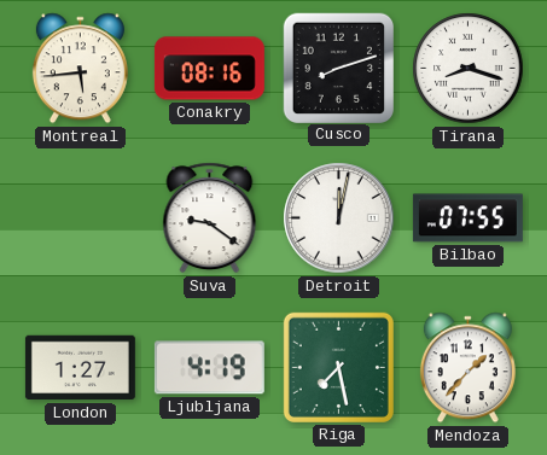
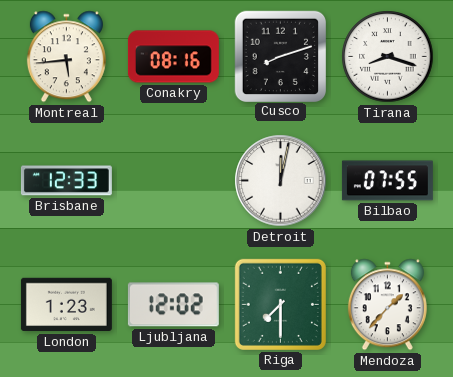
Brisbane: none -> 12:33 (66, 181)
Suva: 9:21 -> none (210, 218)
London: 1:27 -> 1:23 (66, 305)
Ljubljana: 4:19 -> 12:02 (173, 305)
Riga: 7:28 -> 7:30 (280, 304)
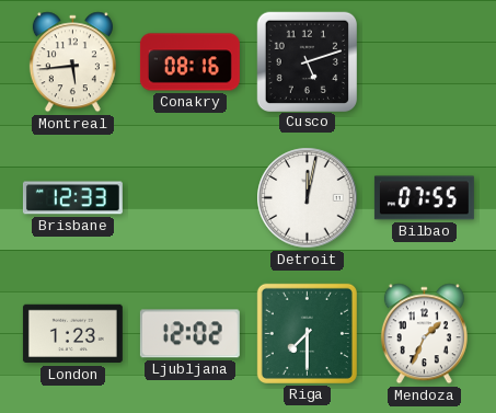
Cusco: 8:12 -> 5:12 (307, 61)
Tirana: 8:18 -> none (388, 57)
Mendoza: 1:37 -> 1:34 (424, 334)
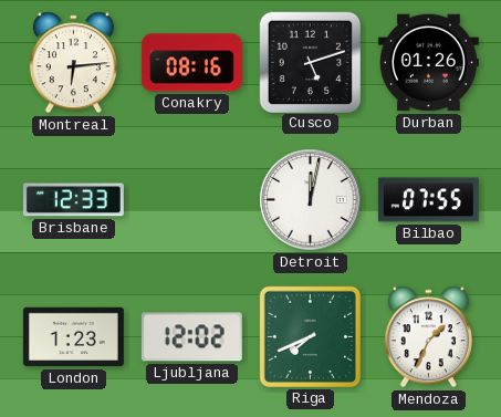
Montreal: 5:44 -> 6:14 (73, 63)
Durban: none -> 01:26 (428, 63)
Riga: 7:30 -> 7:41 (310, 336)
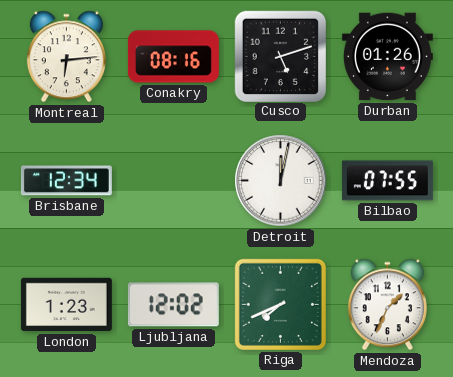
Brisbane: 12:33 -> 12:34 (66, 181)
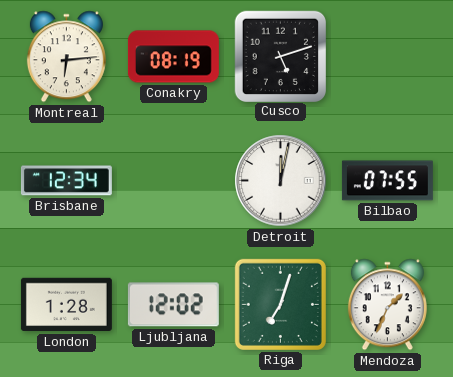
Conakry: 08:16 -> 08:19 (173, 57)
Durban: 01:26 -> none (387, 57)
London: 1:23 -> 1:28 (66, 305)
Riga: 7:41 -> 7:03 (280, 304)
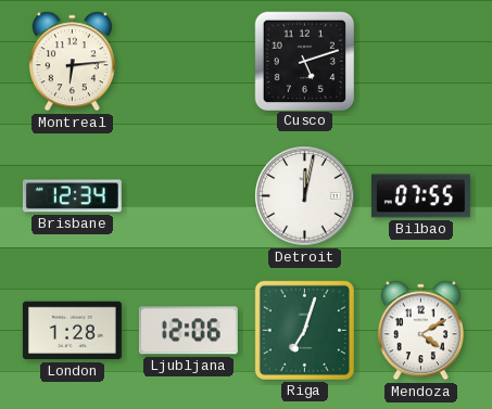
Conakry: 08:19 -> none (173, 57)
Ljubljana: 12:02 -> 12:06 (188, 331)
Mendoza: 1:34 -> 4:10 (420, 331)
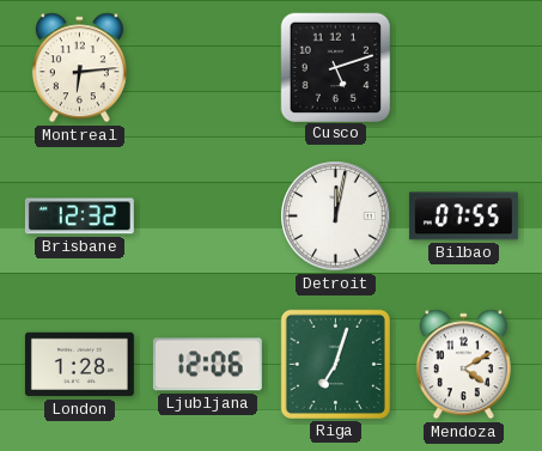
Brisbane: 12:34 -> 12:32 (79, 217)
